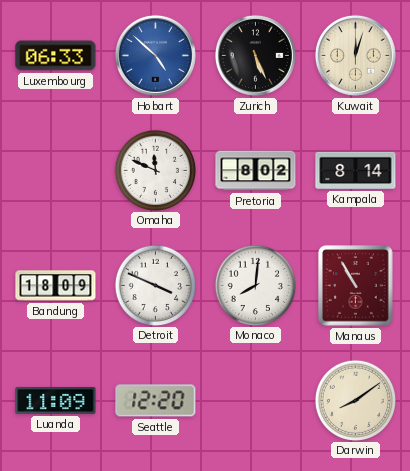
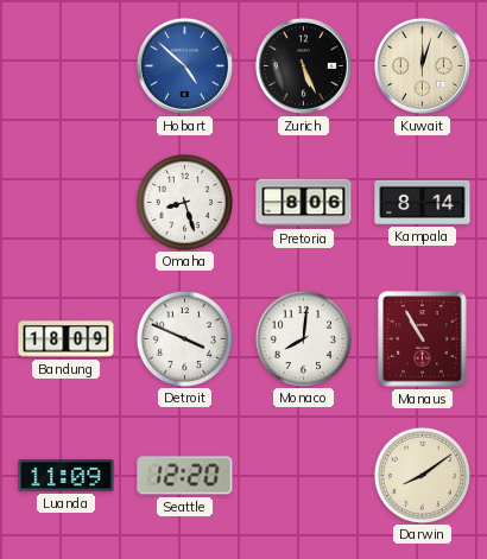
Luxembourg: 06:33 -> none (56, 56)
Omaha: 11:49 -> 8:27 (184, 202)
Pretoria: 8:02 -> 8:06 (304, 203)
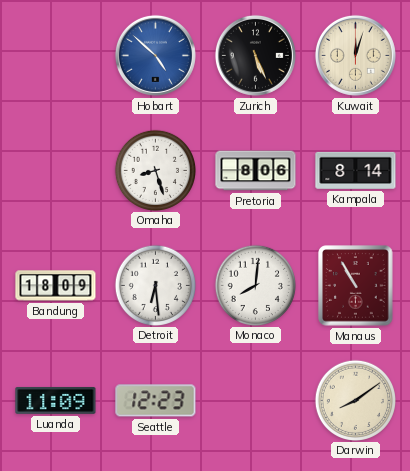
Detroit: 3:49 -> 6:29 (155, 285)
Seattle: 12:20 -> 12:23 (156, 401)
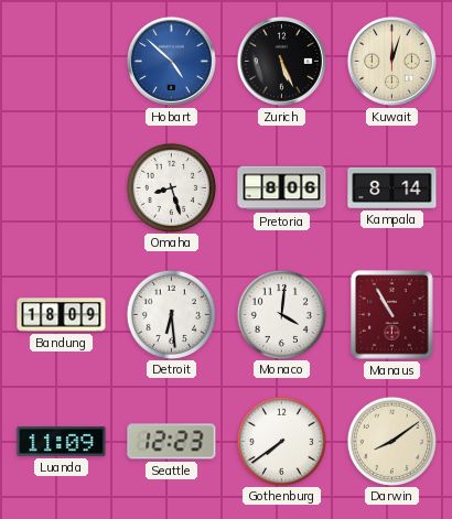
Monaco: 8:01 -> 4:01 (281, 314)
Gothenburg: none -> 7:39 (281, 441)
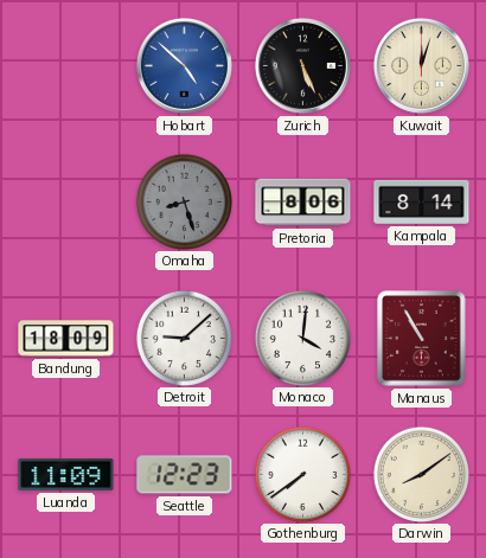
Omaha dial: white -> grey (184, 201)
Detroit: 6:29 -> 9:08 (184, 338)
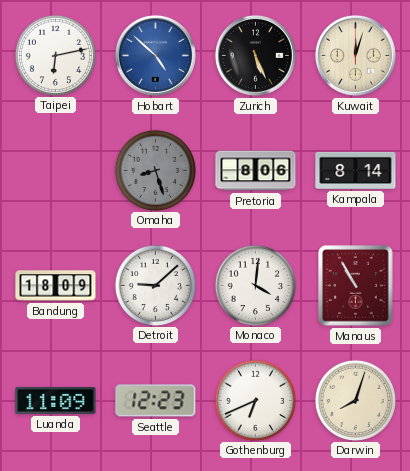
Taipei: none -> 6:13 (55, 55)
Gothenburg: 7:39 -> 6:41 (255, 400)
Darwin: 8:09 -> 8:03 (355, 400)
